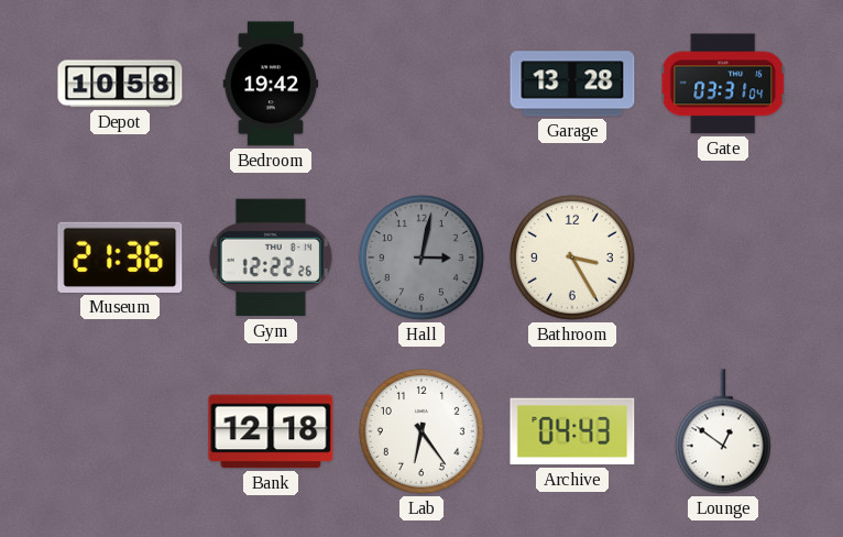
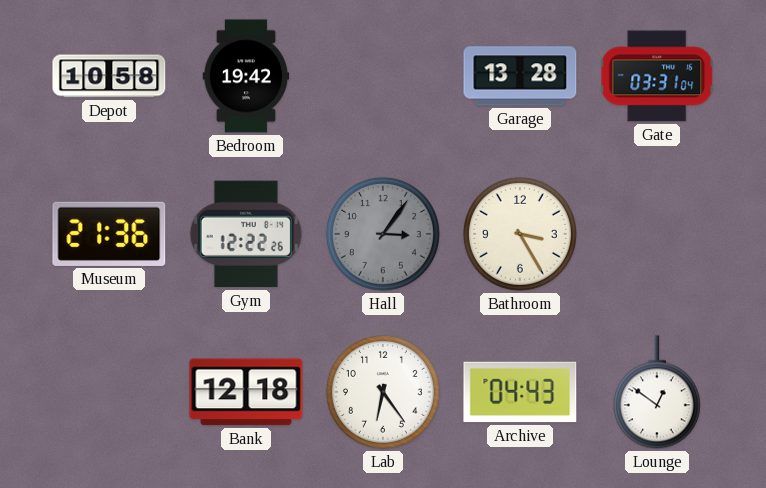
Hall: 3:02 -> 3:06 (383, 234)
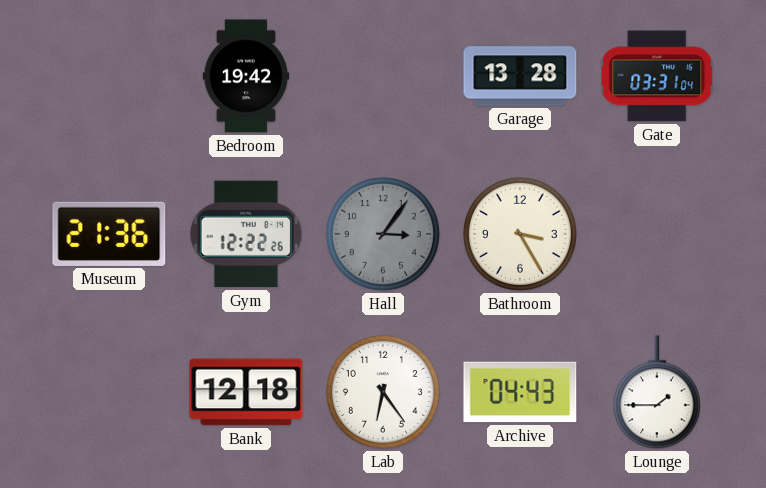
Depot: 10:58 -> none (109, 76)
Lounge: 12:51 -> 1:45 (657, 392)
